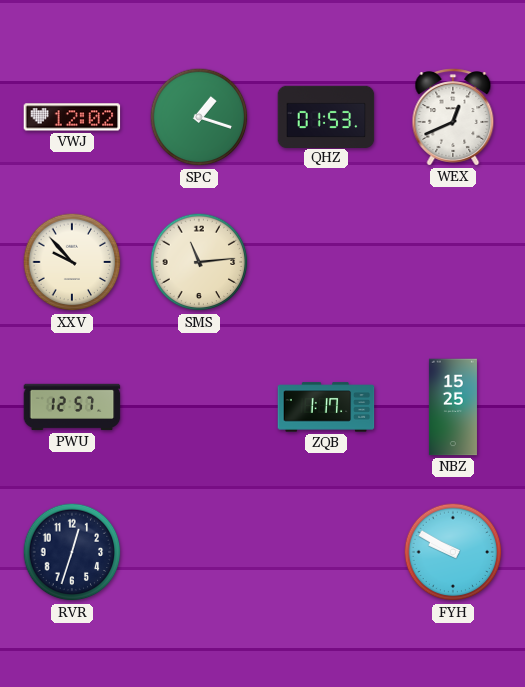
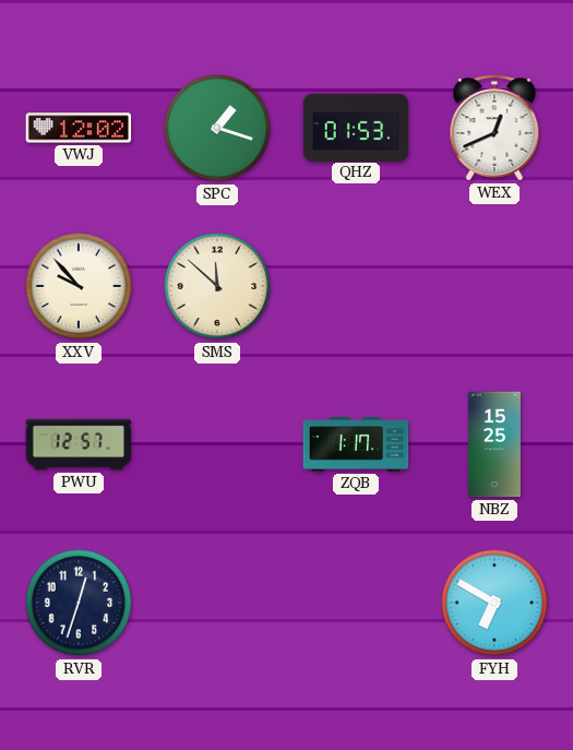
SMS: 11:14 -> 11:52 (217, 286)
FYH: 9:50 -> 6:50 (494, 603)
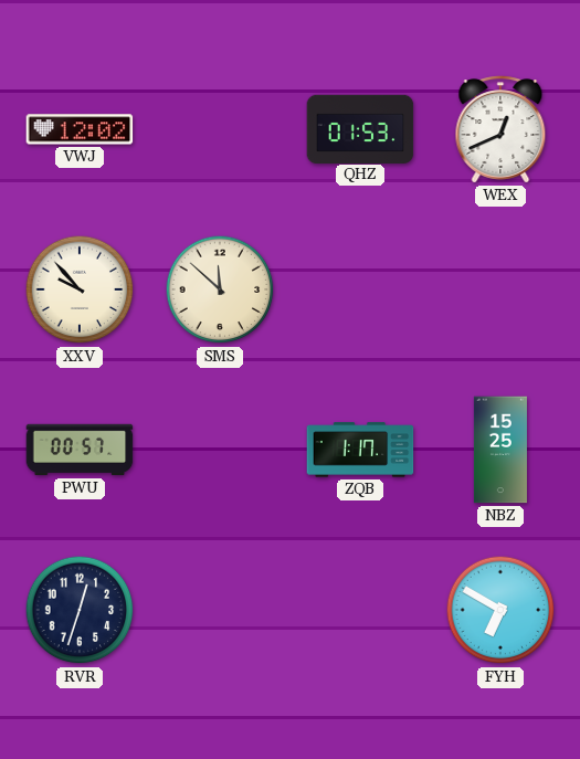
SPC: 1:18 -> none (217, 128)
PWU: 12:57 -> 00:57 (80, 450)
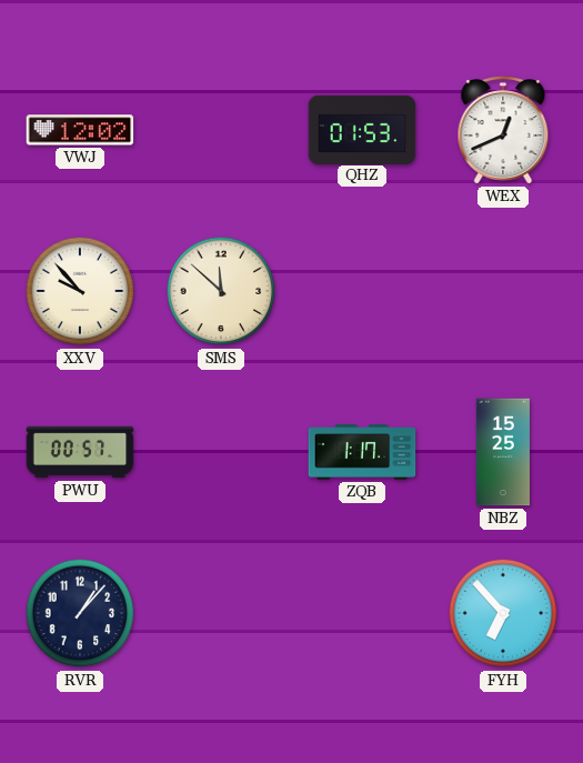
RVR: 12:33 -> 1:07 (80, 613)
FYH: 6:50 -> 6:53 (503, 613)
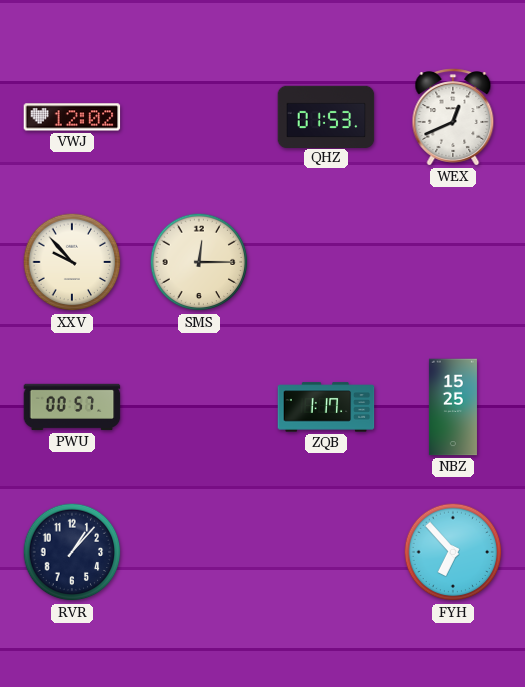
SMS: 11:52 -> 12:15 (199, 262)
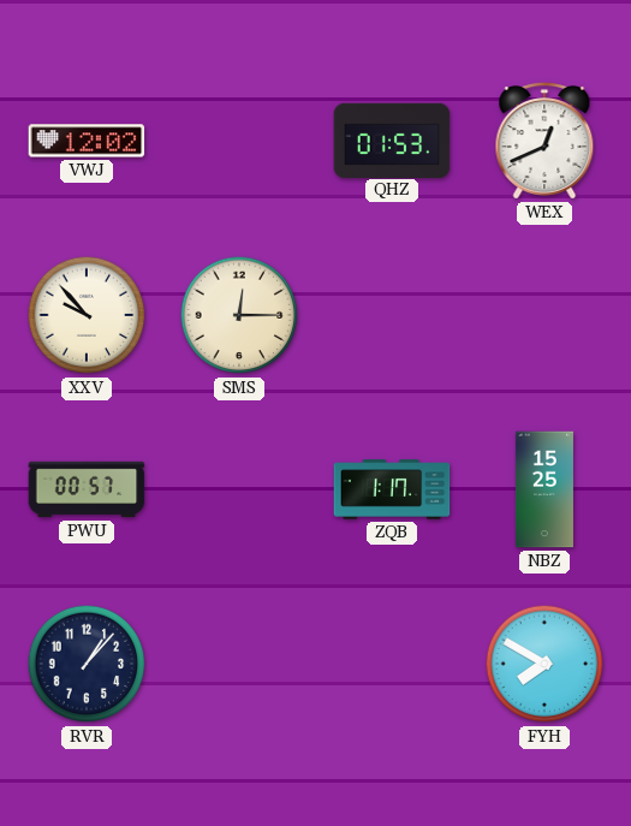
FYH: 6:53 -> 7:50 (544, 664)
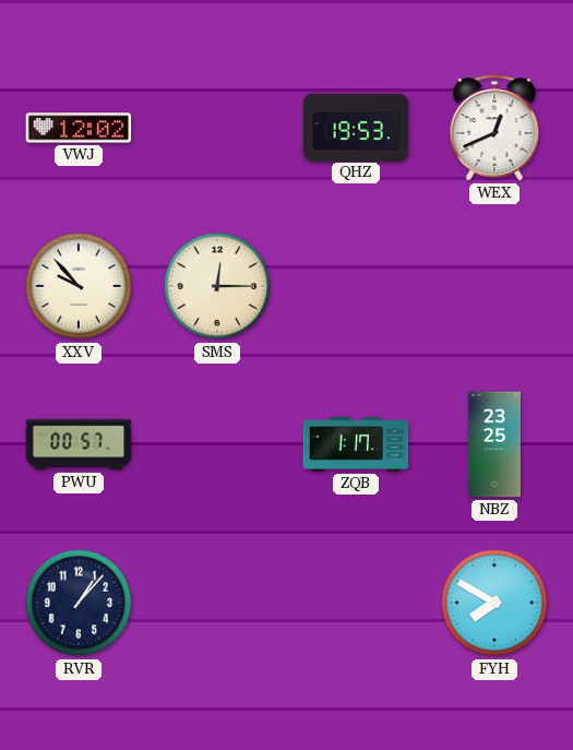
QHZ: 01:53 -> 19:53 (356, 127)
NBZ: 15:25 -> 23:25 (494, 444)
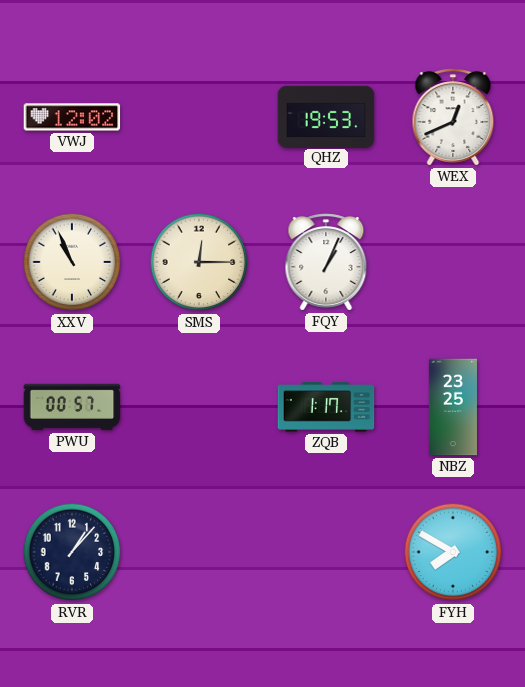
XXV: 9:53 -> 10:56 (72, 262)
FQY: none -> 1:04 (326, 262)
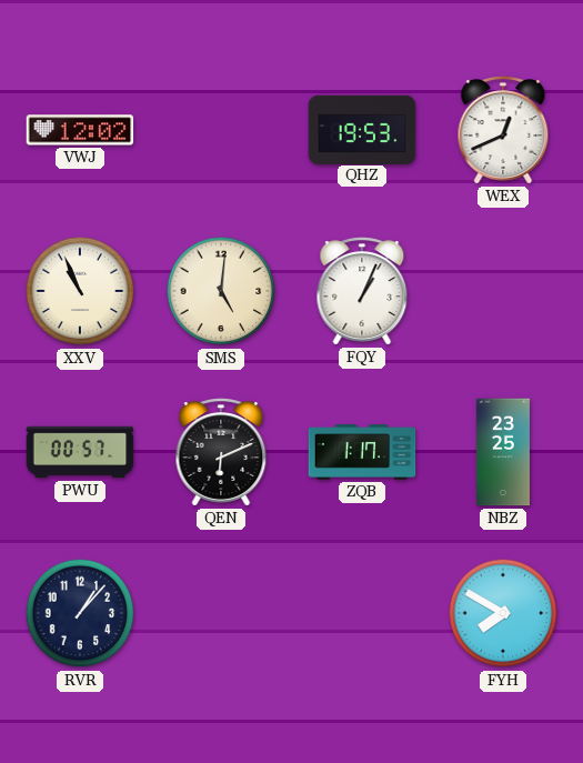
SMS: 12:15 -> 5:01 (221, 291)
QEN: none -> 6:11 (221, 452)
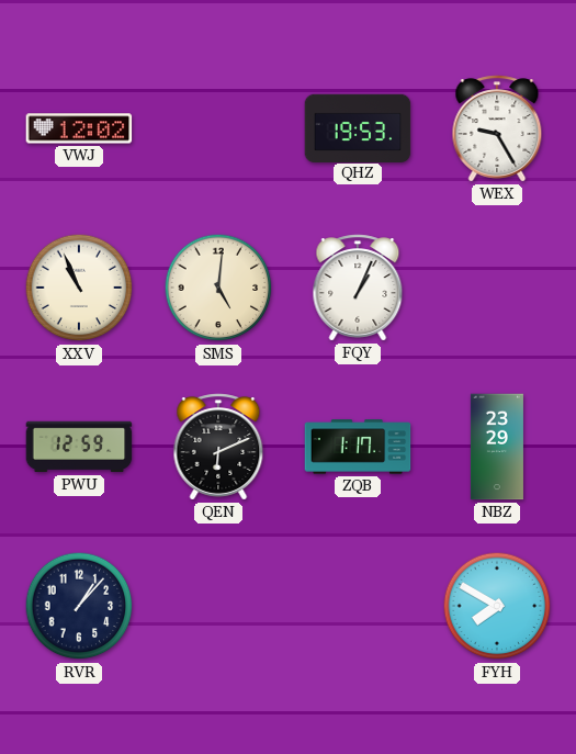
WEX: 12:41 -> 9:25 (497, 128)
PWU: 00:57 -> 12:59 (79, 447)
NBZ: 23:25 -> 23:29 (497, 447)
